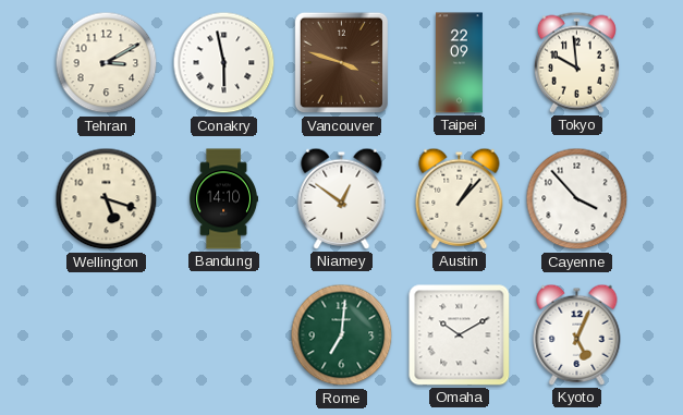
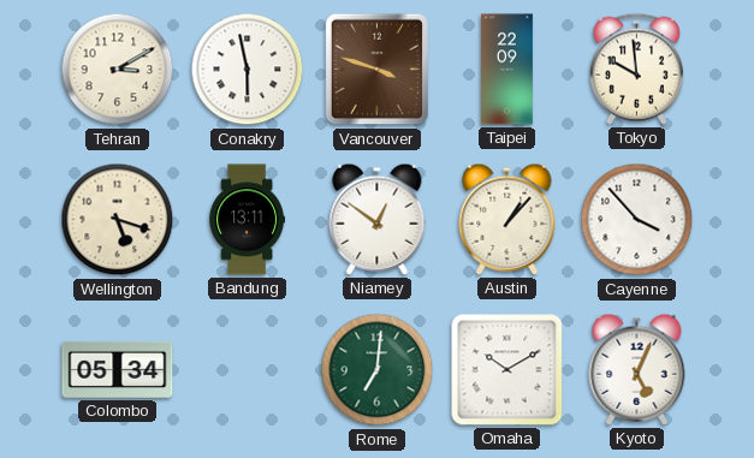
Bandung: 14:10 -> 13:11 (247, 220)
Colombo: none -> 05:34 (118, 369)
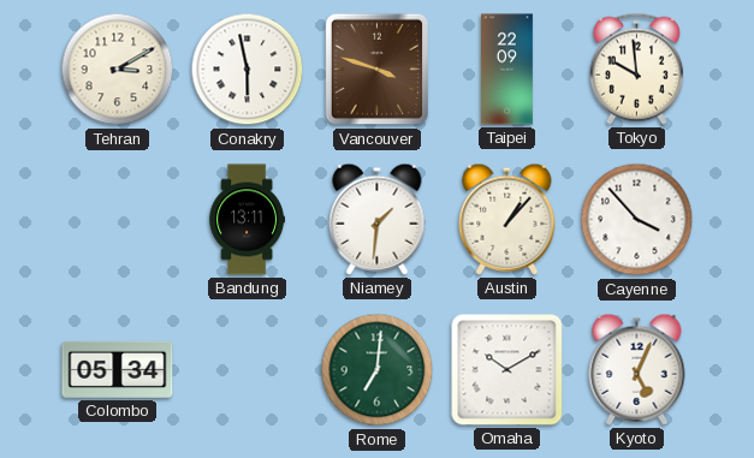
Wellington: 5:18 -> none (118, 220)
Niamey: 12:51 -> 1:31 (378, 219)
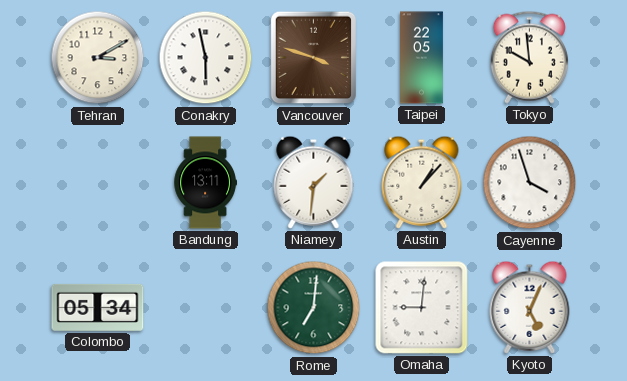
Taipei: 22:09 -> 22:05 (422, 58)
Cayenne: 3:53 -> 3:57 (530, 183)
Omaha: 10:10 -> 9:01 (422, 308)
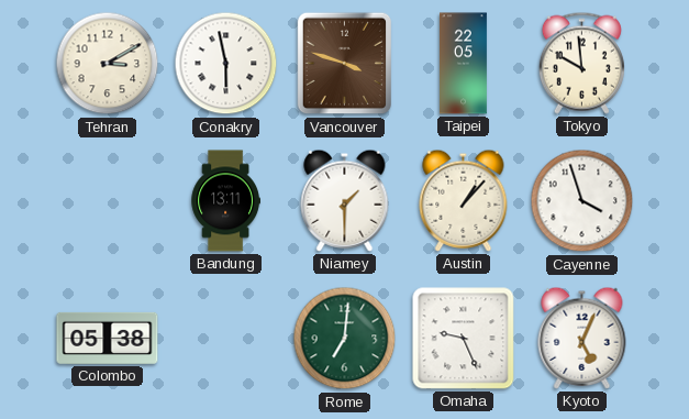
Niamey: 1:31 -> 1:30 (345, 200)
Colombo: 05:34 -> 05:38 (108, 338)
Omaha: 9:01 -> 9:26 (464, 339)
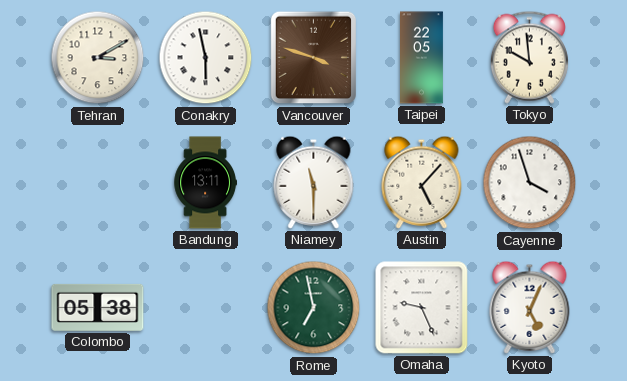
Niamey: 1:30 -> 11:30 (314, 182)
Austin: 1:07 -> 5:07 (422, 182)
Rome: 7:01 -> 6:58 (314, 308)
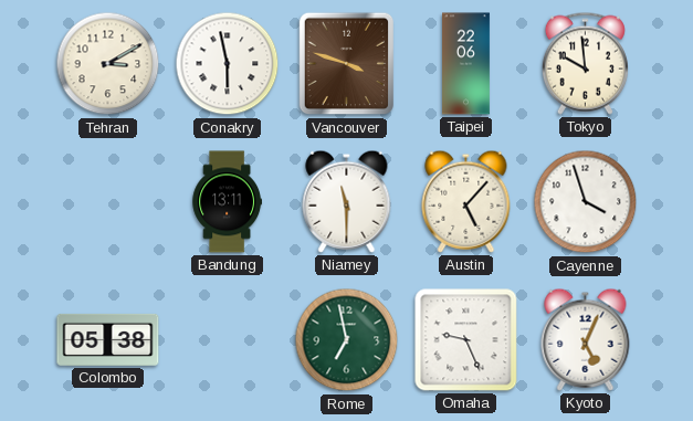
Taipei: 22:05 -> 22:06 (466, 64)
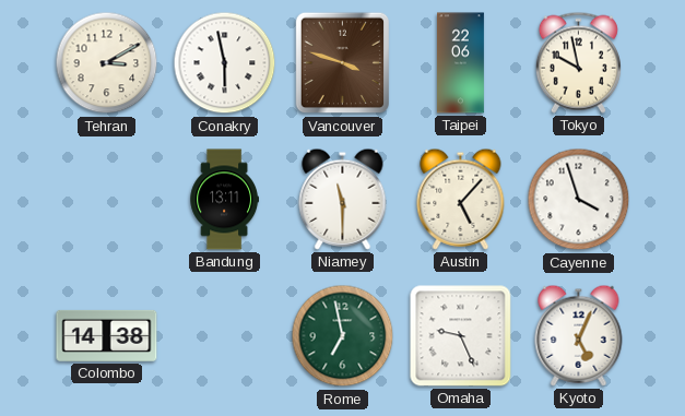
Tokyo: 9:59 -> 9:58 (578, 62)
Colombo: 05:38 -> 14:38 (107, 335)
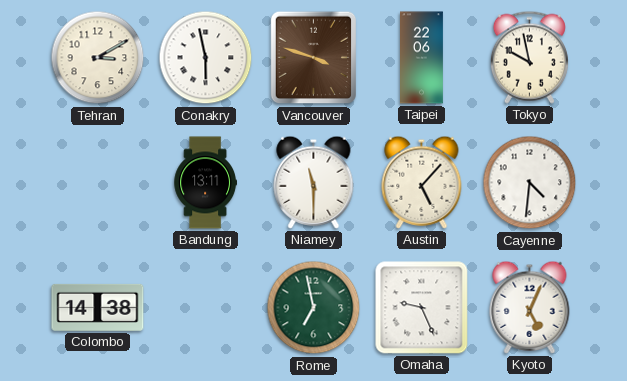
Cayenne: 3:57 -> 4:31 (530, 183)
